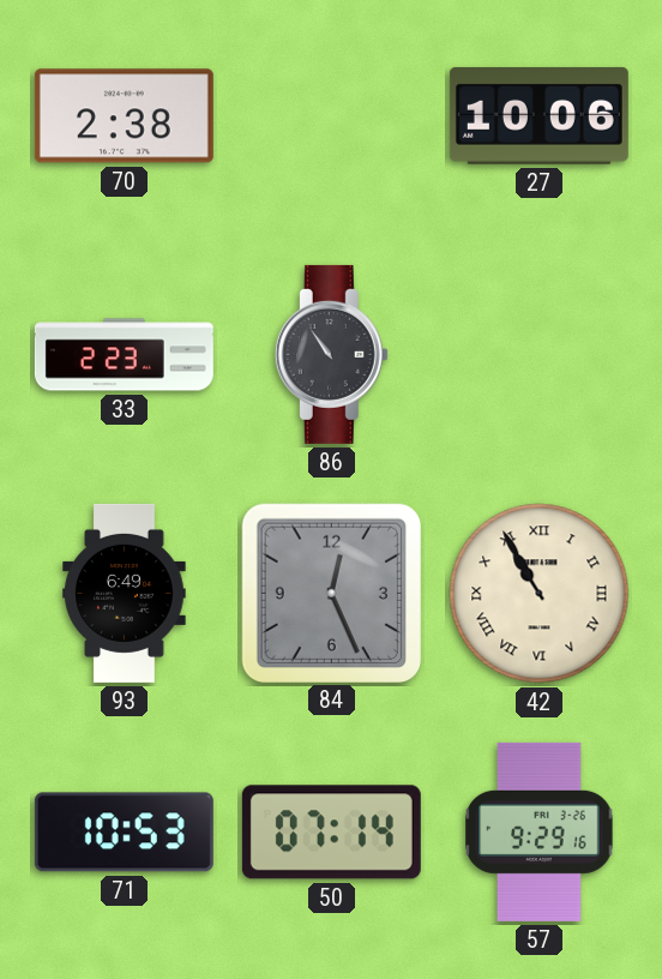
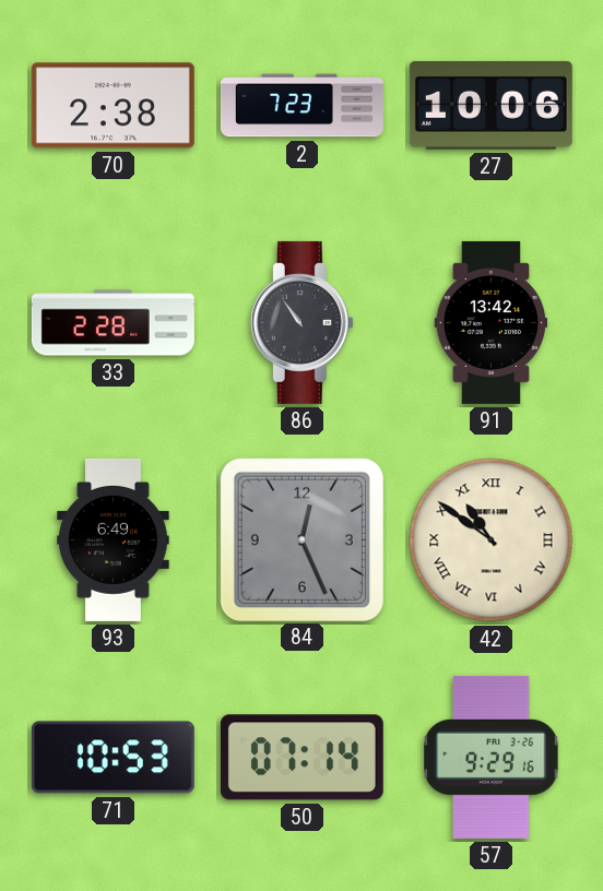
2: none -> 7:23 (301, 106)
33: 2:23 -> 2:28 (113, 323)
91: none -> 13:42 (492, 322)
42: 10:55 -> 10:51 (492, 540)
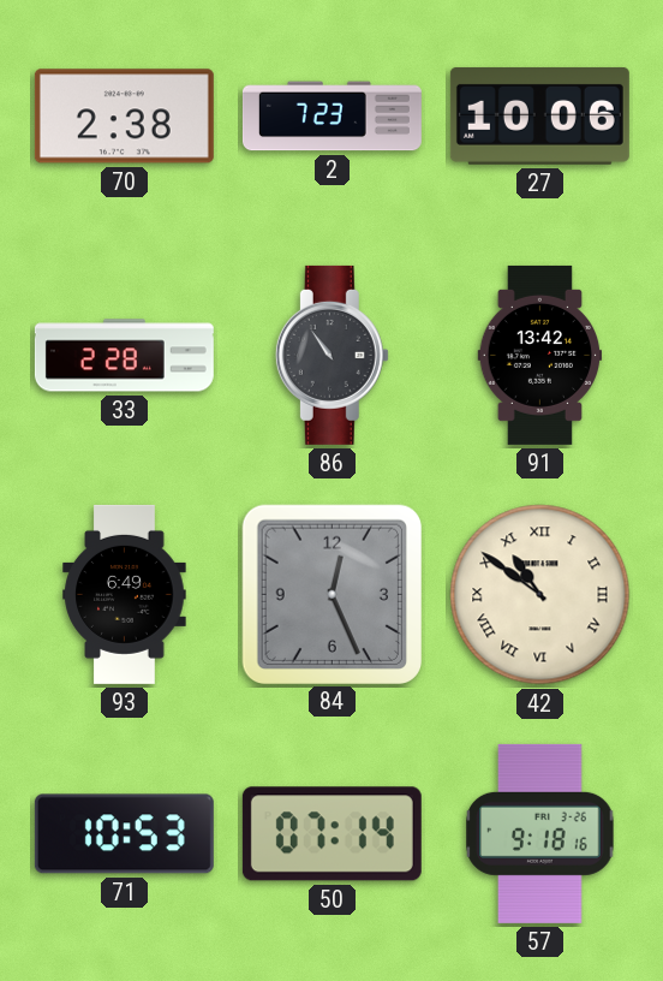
57: 9:29 -> 9:18 (540, 833)
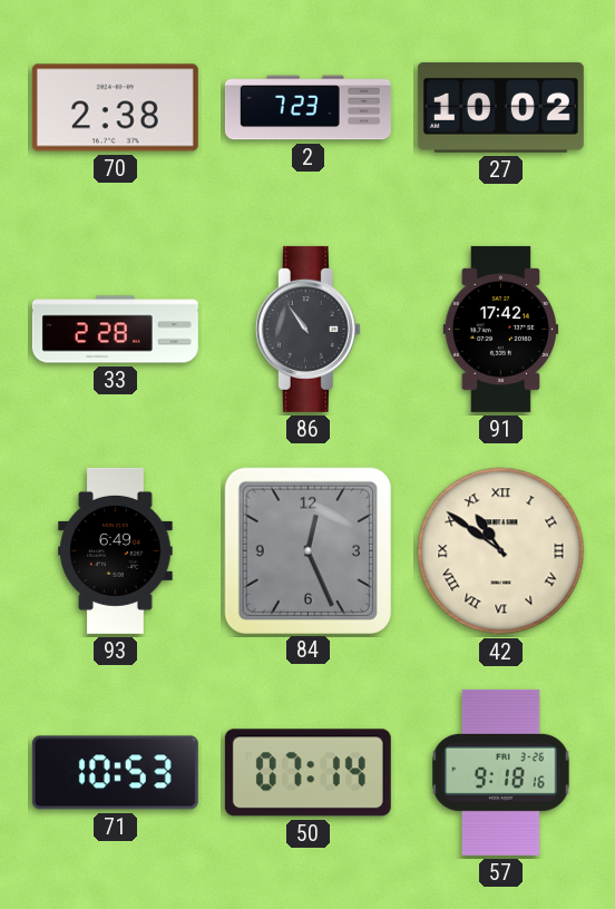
27: 10:06 -> 10:02 (500, 107)
91: 13:42 -> 17:42 (501, 329)
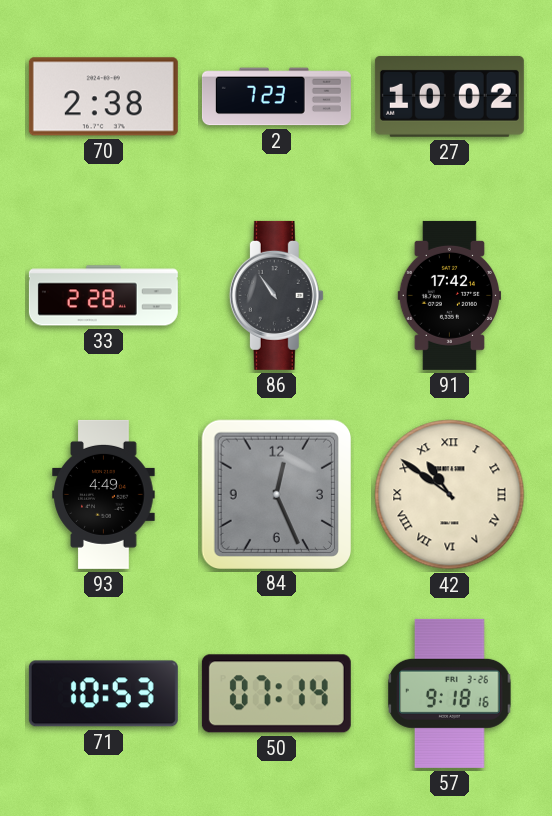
93: 6:49 -> 4:49 (104, 494)
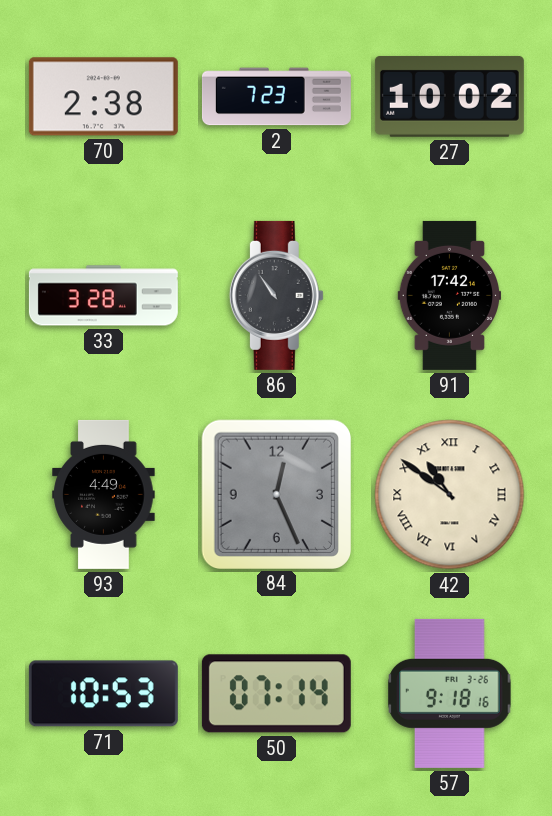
33: 2:28 -> 3:28 (103, 296)
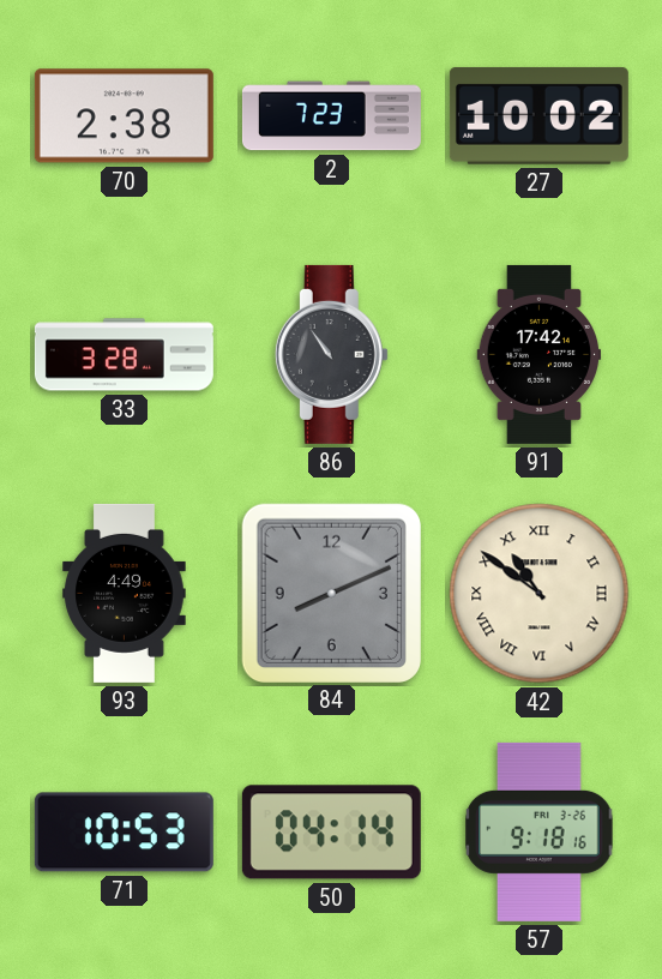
84: 12:26 -> 8:11 (331, 593)
50: 07:14 -> 04:14 (331, 833)
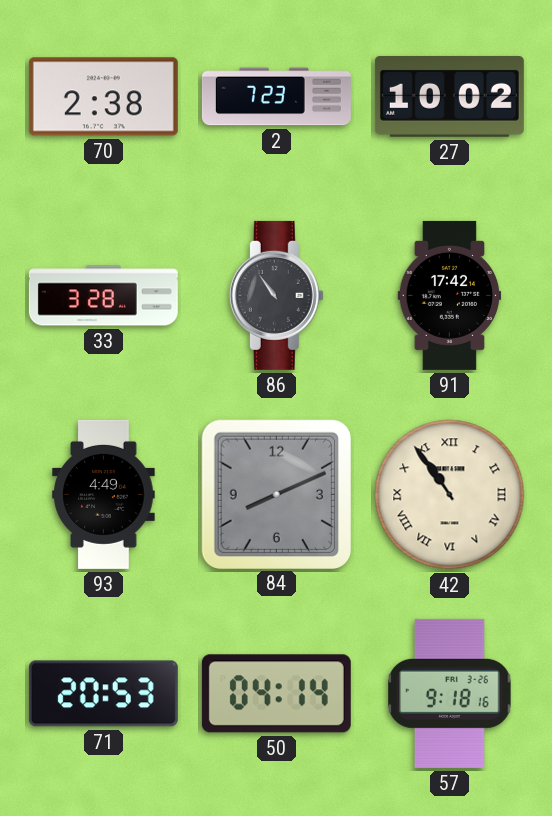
42: 10:51 -> 10:54 (450, 495)
71: 10:53 -> 20:53 (103, 694)
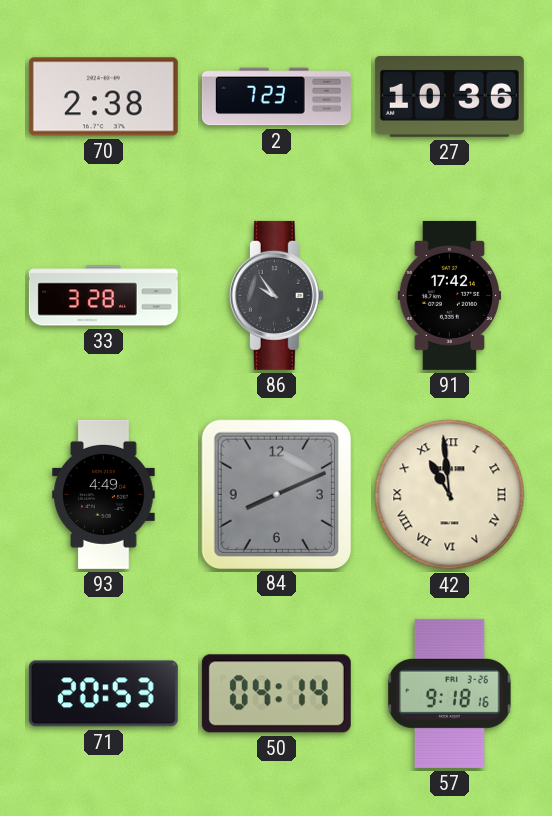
27: 10:02 -> 10:36 (449, 96)
86: 10:54 -> 9:54 (276, 295)
42: 10:54 -> 10:59 (450, 495)
